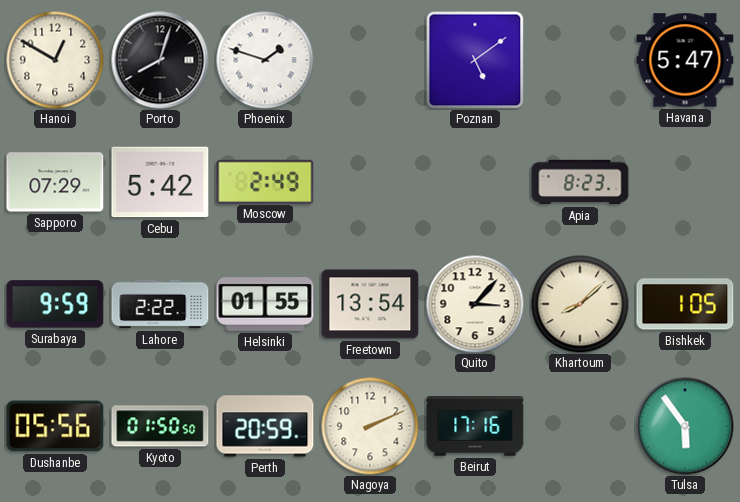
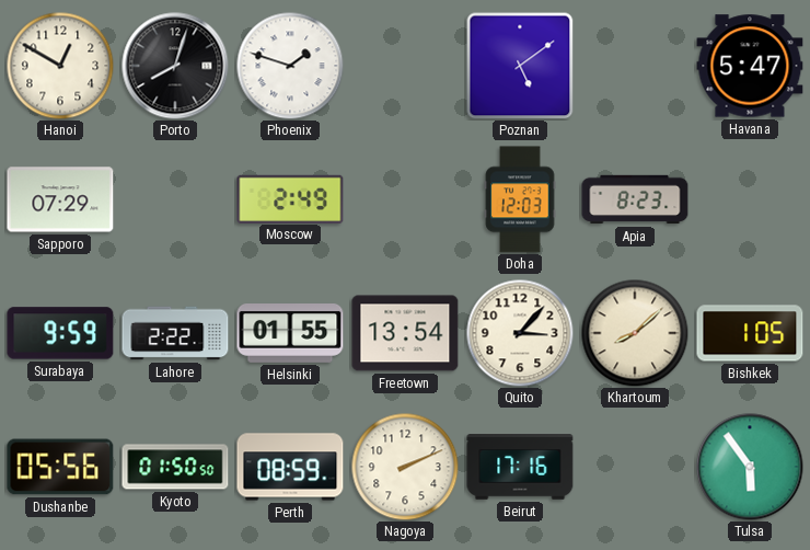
Cebu: 5:42 -> none (160, 182)
Doha: none -> 12:03 (520, 199)
Perth: 20:59 -> 08:59 (290, 467)
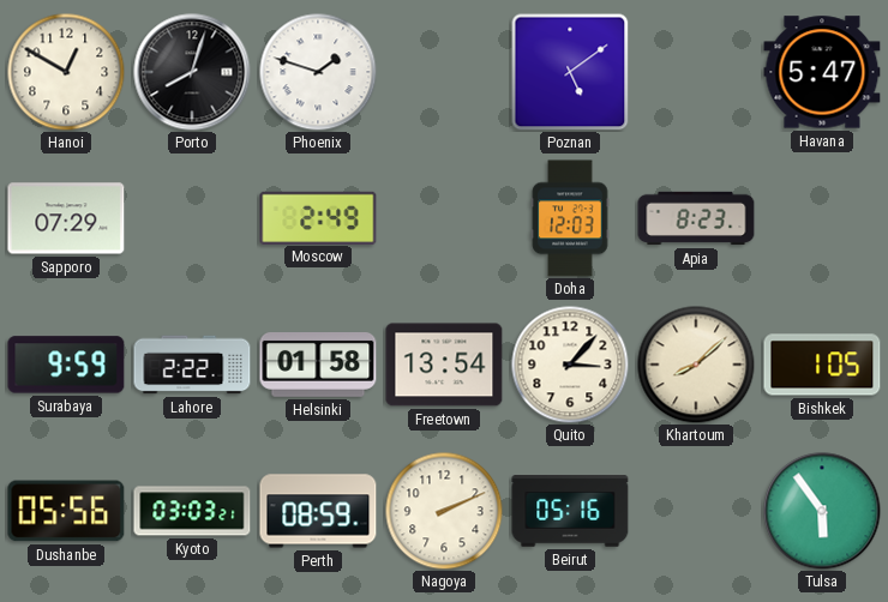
Helsinki: 01:55 -> 01:58 (318, 366)
Kyoto: 01:50 -> 03:03 (192, 511)
Beirut: 17:16 -> 05:16 (570, 511)
